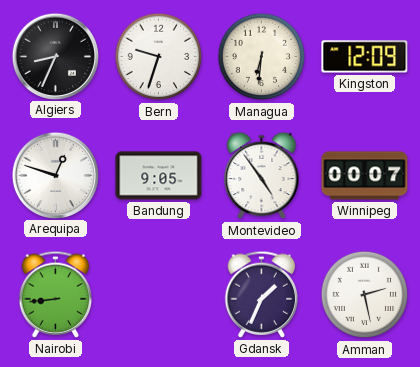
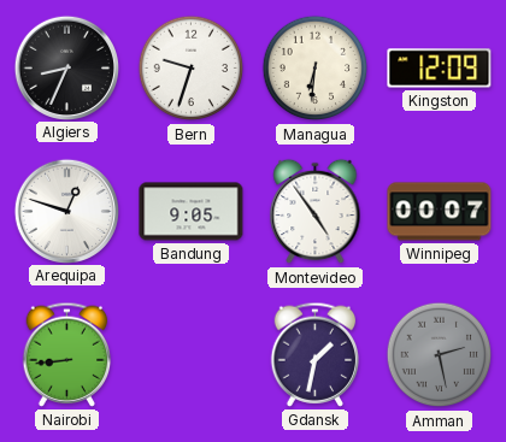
Gdansk: 1:34 -> 1:32 (316, 354)
Amman dial: white -> grey (440, 355)
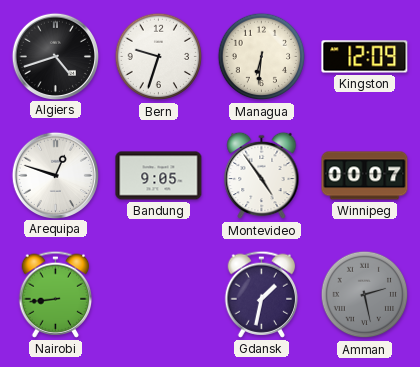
Algiers: 8:34 -> 4:42 (55, 56)
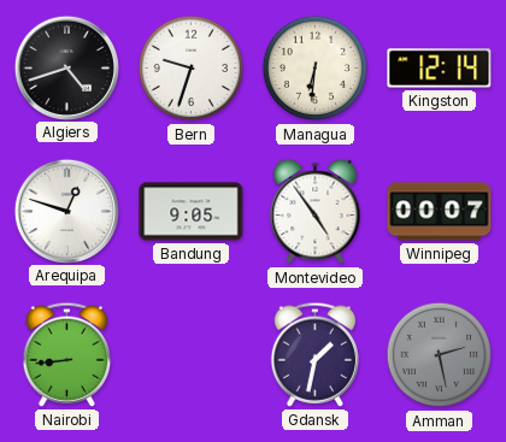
Kingston: 12:09 -> 12:14 (440, 69)
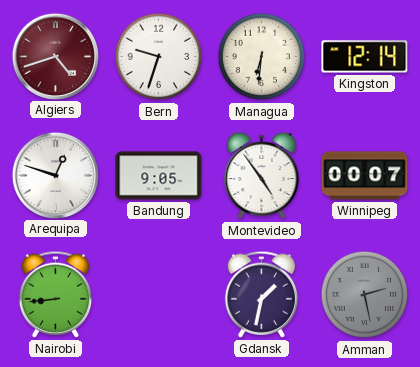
Algiers dial: black -> burgundy (55, 56)
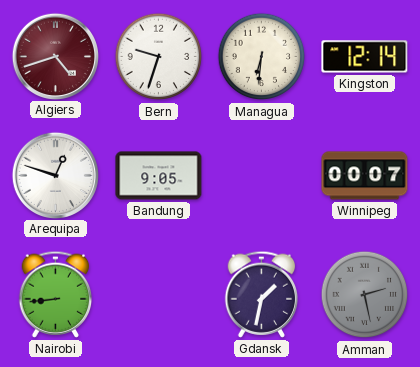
Montevideo: 4:54 -> none (262, 176)
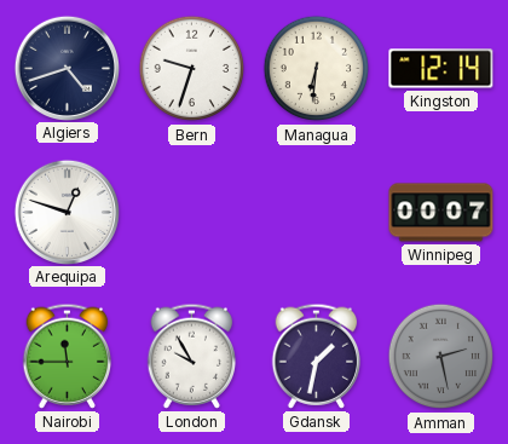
Algiers dial: burgundy -> navy (67, 68)
Bandung: 9:05 -> none (159, 176)
Nairobi: 8:44 -> 11:45 (68, 356)
London: none -> 9:55 (192, 356)
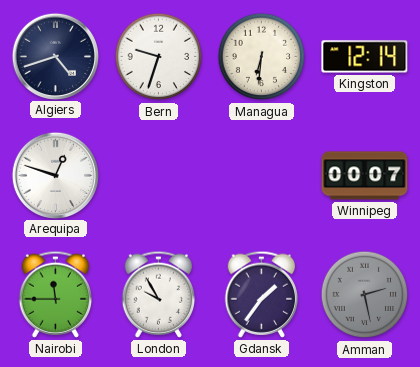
Gdansk: 1:32 -> 1:36 (262, 294)
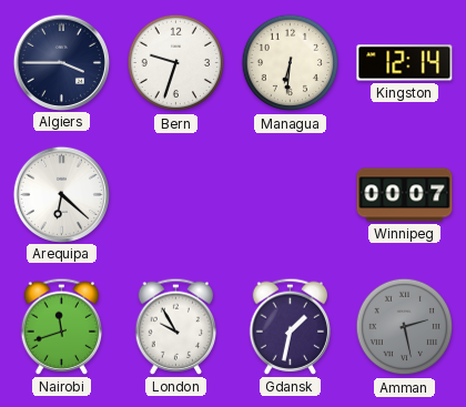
Algiers: 4:42 -> 3:45 (61, 62)
Arequipa: 12:48 -> 6:22 (61, 194)
Nairobi: 11:45 -> 11:42 (62, 326)
Gdansk: 1:36 -> 1:32 (291, 326)
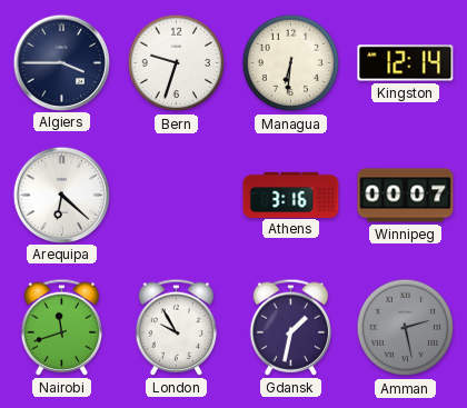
Athens: none -> 3:16 (291, 195)
